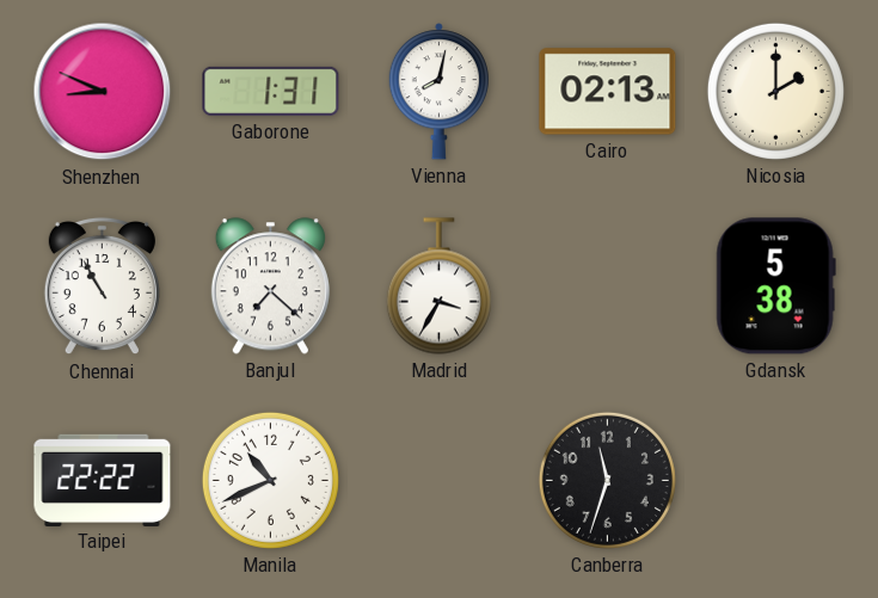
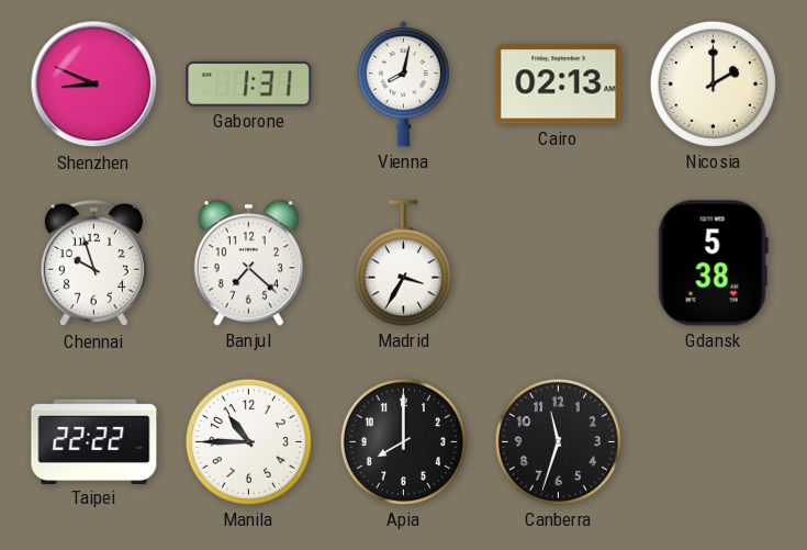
Chennai: 10:55 -> 9:57 (93, 263)
Manila: 10:41 -> 10:45 (248, 441)
Apia: none -> 8:00 (403, 441)
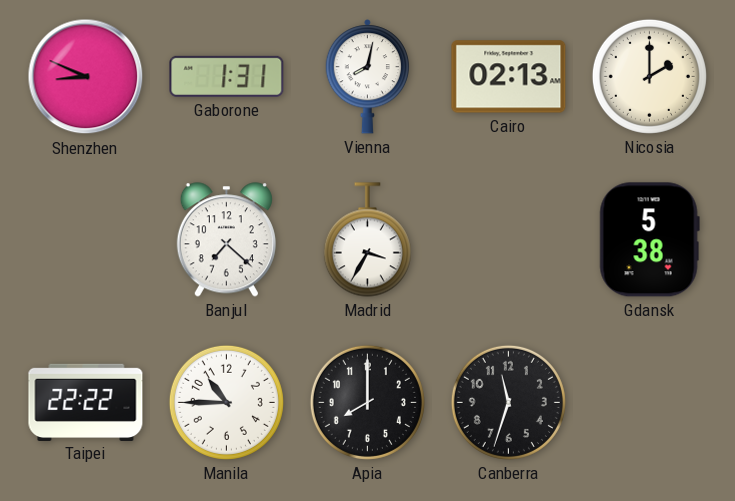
Chennai: 9:57 -> none (93, 263)
